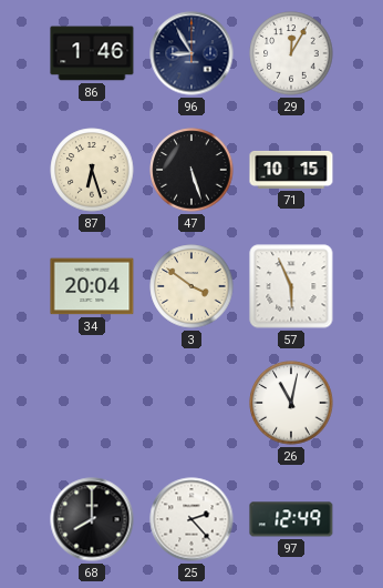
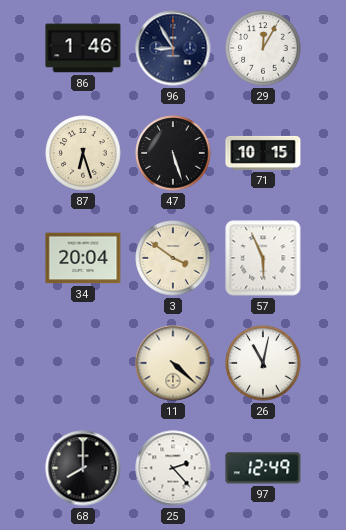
11: none -> 4:22 (173, 363)
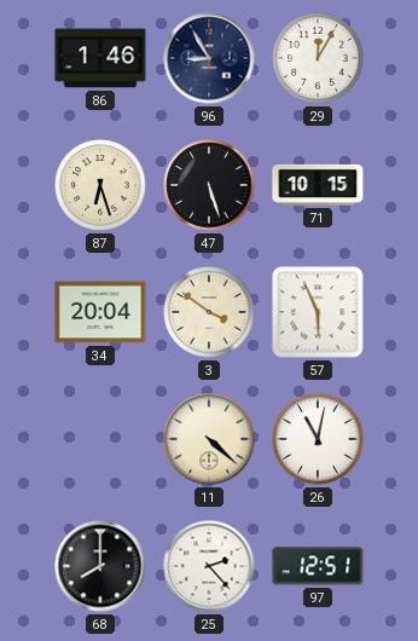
97: 12:49 -> 12:51 (318, 566)
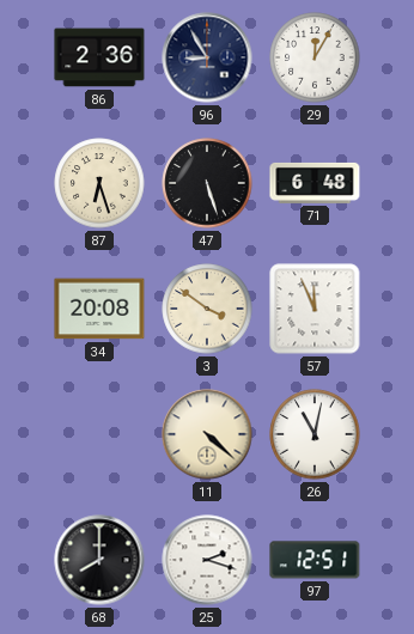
86: 1:46 -> 2:36 (99, 57)
71: 10:15 -> 6:48 (315, 183)
34: 20:04 -> 20:08 (99, 309)
57: 5:56 -> 11:56 (315, 309)
25: 2:23 -> 2:18 (207, 560)
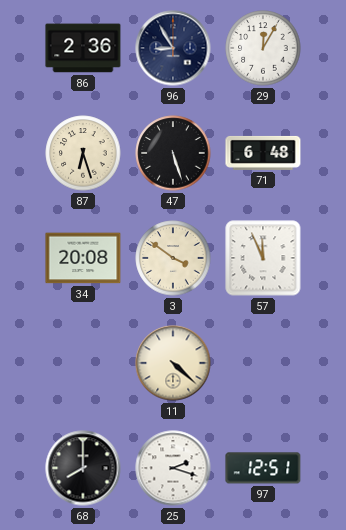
26: 11:02 -> none (315, 434)
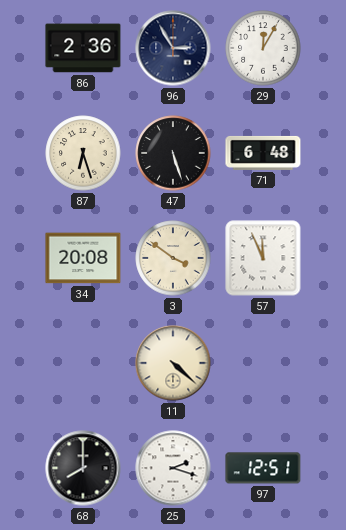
96: 8:55 -> 2:55 (173, 48)
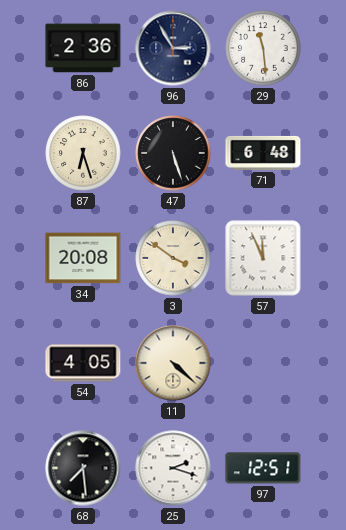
29: 12:05 -> 11:29 (263, 48)
54: none -> 4:05 (83, 363)
68: 8:00 -> 7:29 (83, 468)
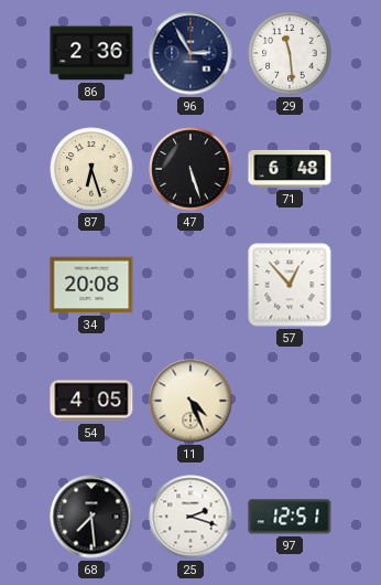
3: 3:51 -> none (173, 258)
57: 11:56 -> 12:53 (290, 285)
11: 4:22 -> 4:26 (190, 401)
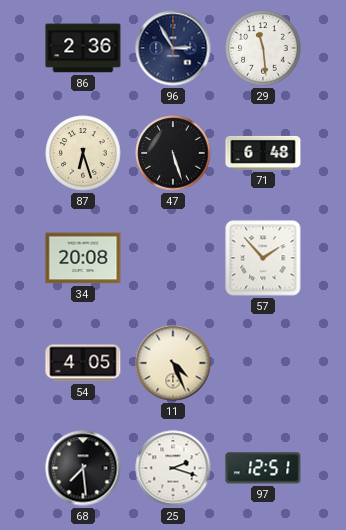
57: 12:53 -> 1:53 (263, 258)
